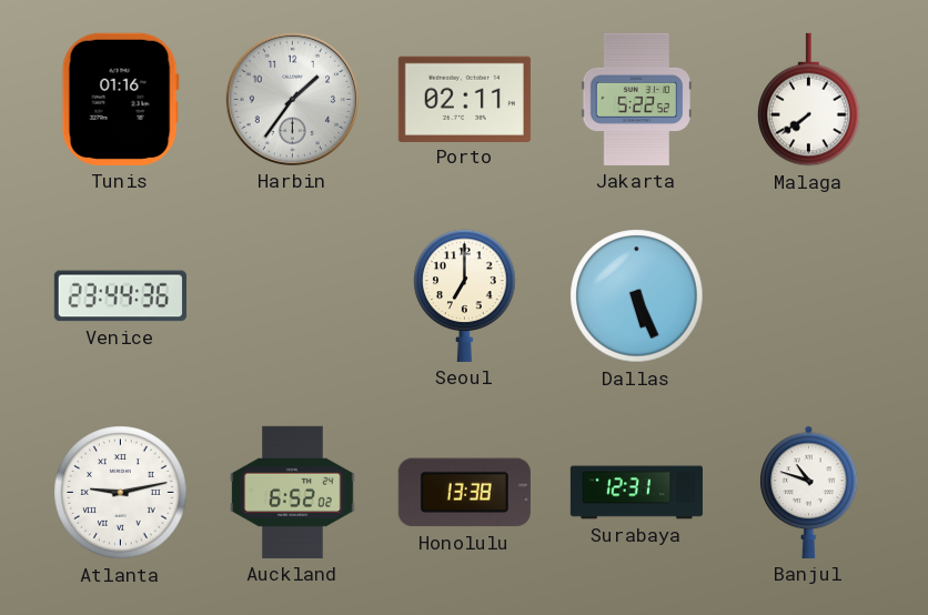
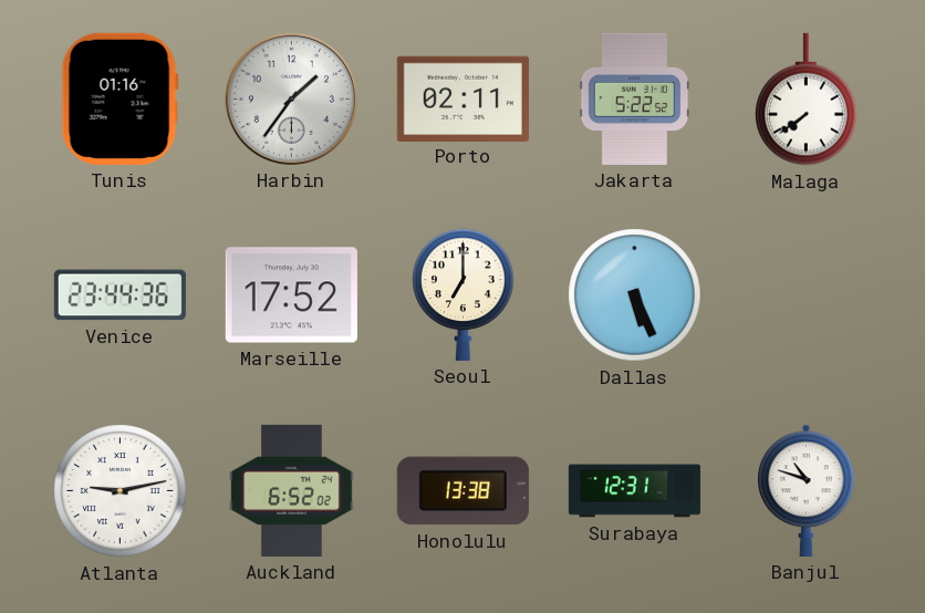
Marseille: none -> 17:52 (291, 295)
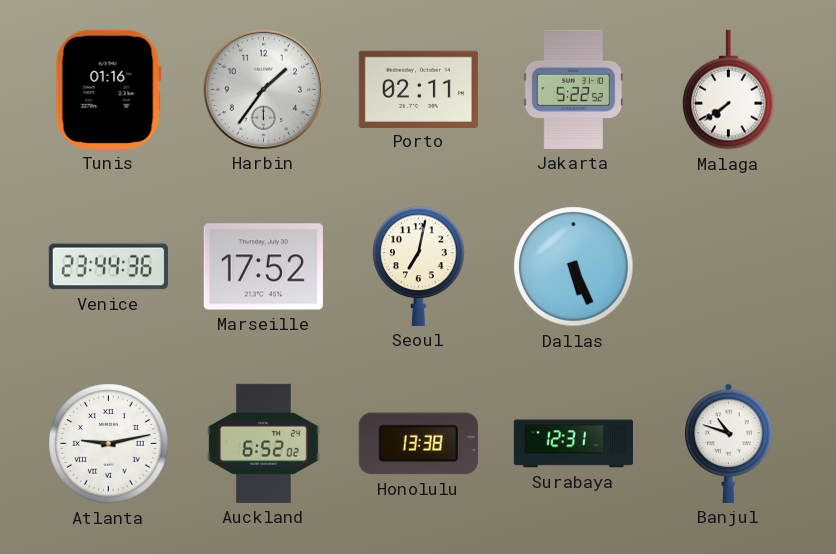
Seoul: 7:00 -> 7:02 (419, 266)
